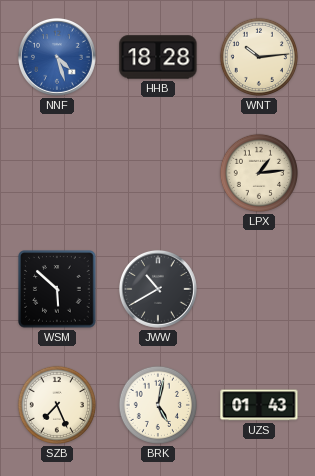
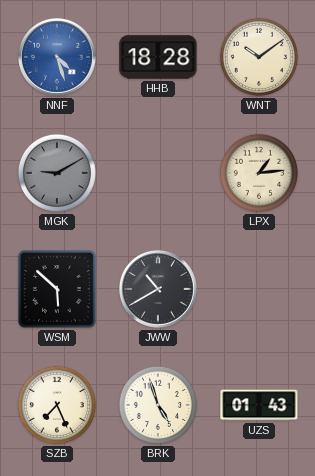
WNT: 10:14 -> 10:09 (259, 57)
MGK: none -> 9:10 (57, 173)
BRK: 5:02 -> 4:57 (158, 405)
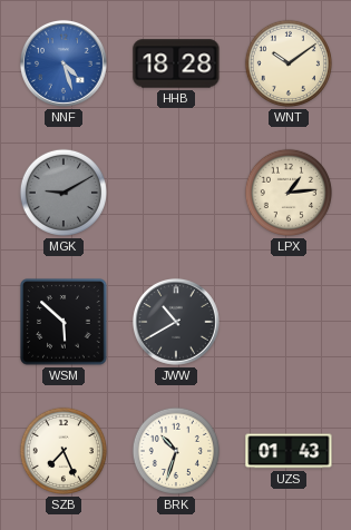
BRK: 4:57 -> 10:33 (176, 451)
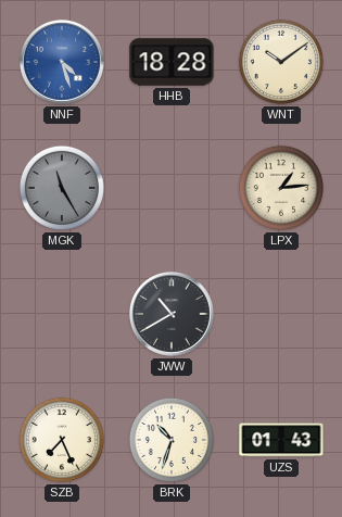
MGK: 9:10 -> 11:25 (62, 188)
WSM: 5:52 -> none (64, 322)
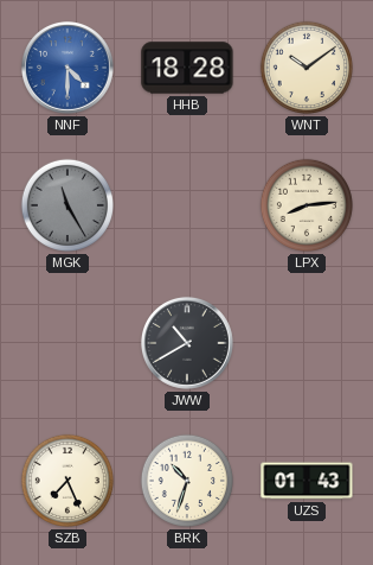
NNF: 4:27 -> 4:30 (67, 68)
LPX: 1:14 -> 8:14 (307, 205)
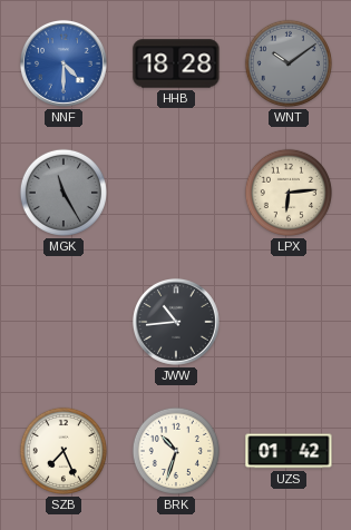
WNT dial: cream -> grey (289, 63)
LPX: 8:14 -> 6:14 (289, 193)
JWW: 10:40 -> 10:44 (176, 322)
UZS: 01:43 -> 01:42 (289, 451)
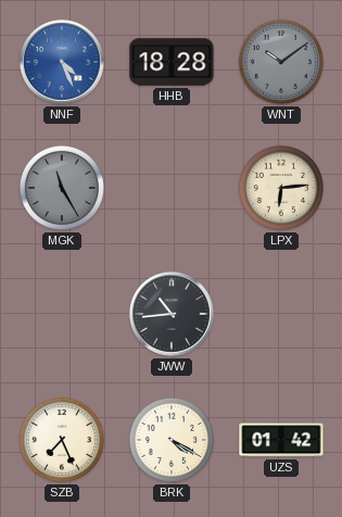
NNF: 4:30 -> 4:26 (62, 62)
BRK: 10:33 -> 4:20 (172, 440)
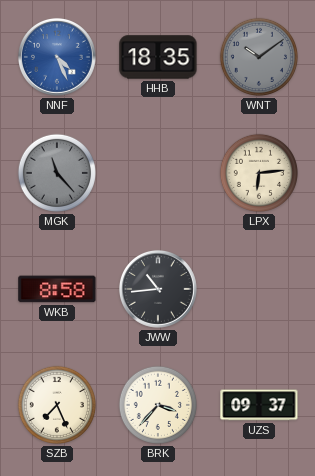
HHB: 18:28 -> 18:35 (158, 57)
MGK: 11:25 -> 11:23 (57, 173)
WKB: none -> 8:58 (57, 289)
BRK: 4:20 -> 3:37 (158, 405)
UZS: 01:42 -> 09:37 (259, 405)
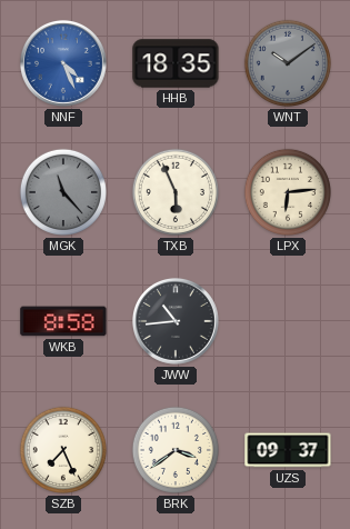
TXB: none -> 5:56 (176, 192)
BRK: 3:37 -> 3:39 (176, 450)
